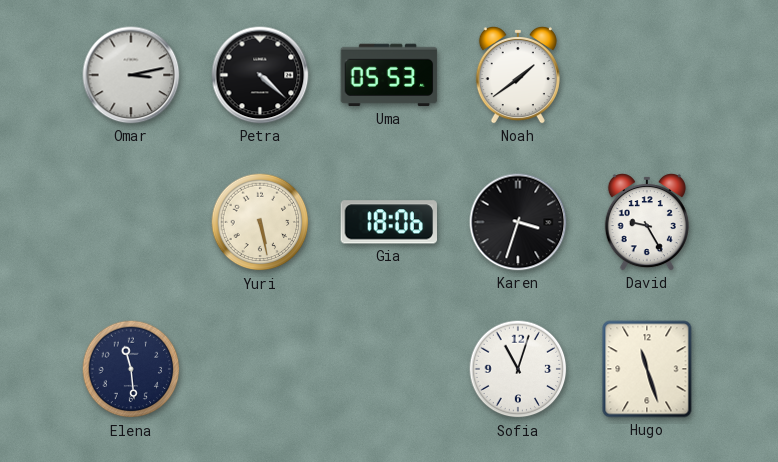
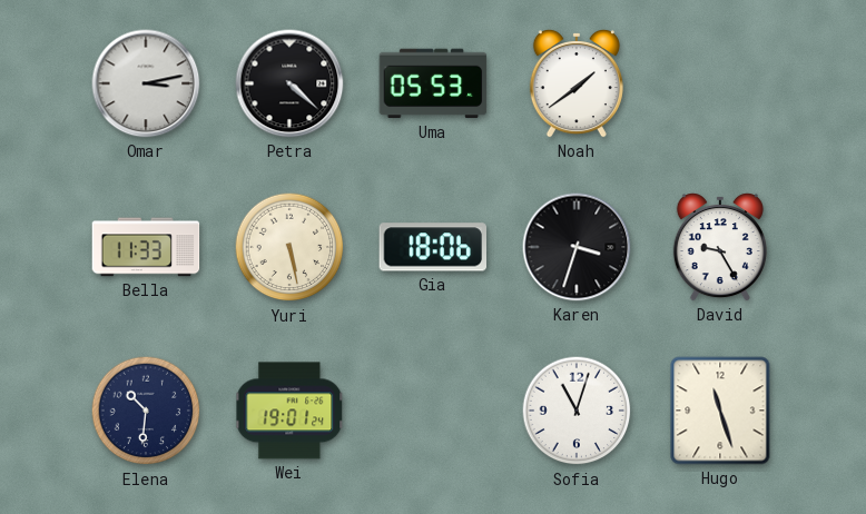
Bella: none -> 11:33 (146, 247)
Elena: 11:29 -> 10:31 (146, 411)
Wei: none -> 19:01 (289, 411)
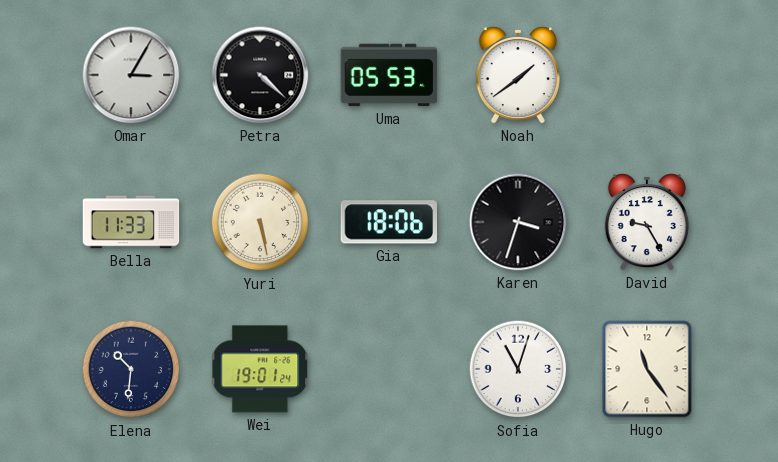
Omar: 3:13 -> 3:05 (131, 75)
Hugo: 11:27 -> 11:24 (647, 369)
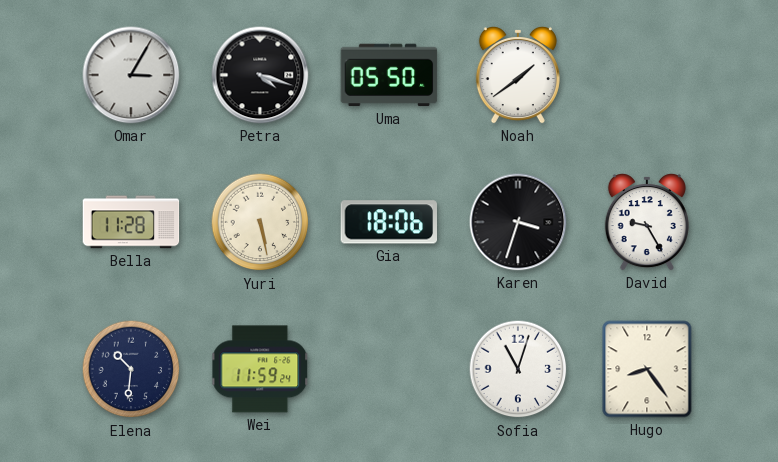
Petra: 4:22 -> 4:18 (260, 75)
Uma: 05:53 -> 05:50 (389, 75)
Bella: 11:33 -> 11:28 (131, 222)
Wei: 19:01 -> 11:59 (260, 369)
Hugo: 11:24 -> 8:24 (647, 369)
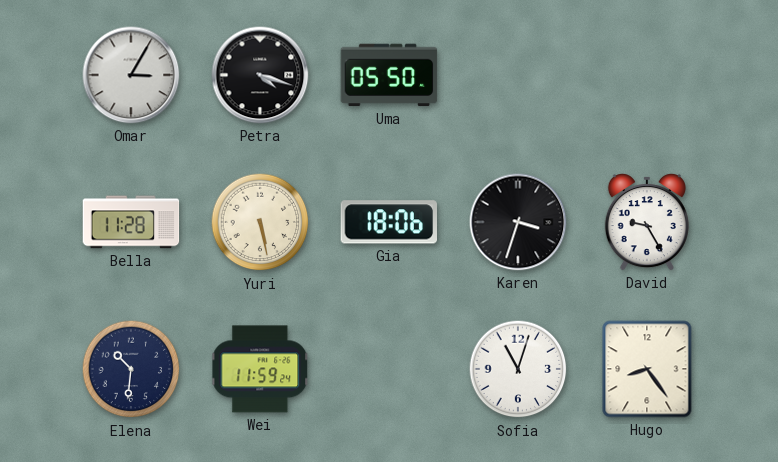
Noah: 1:39 -> none (518, 75)
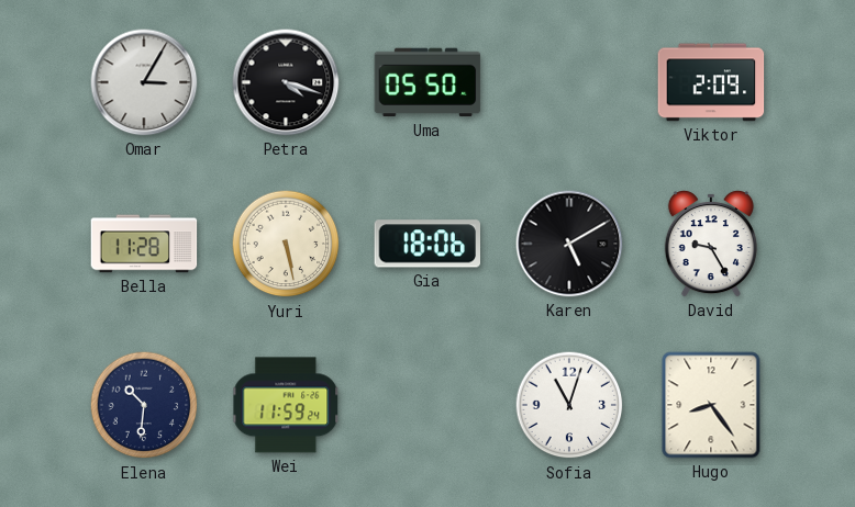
Viktor: none -> 2:09 (711, 82)
Karen: 3:33 -> 5:10 (569, 244)
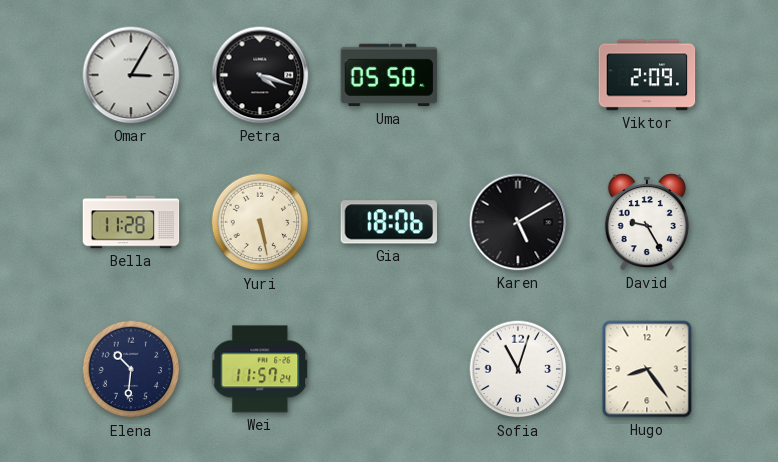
Wei: 11:59 -> 11:57 (260, 369)
